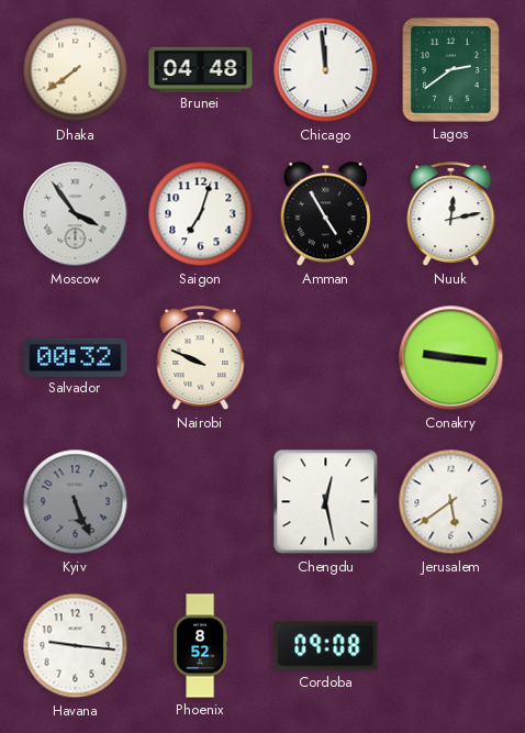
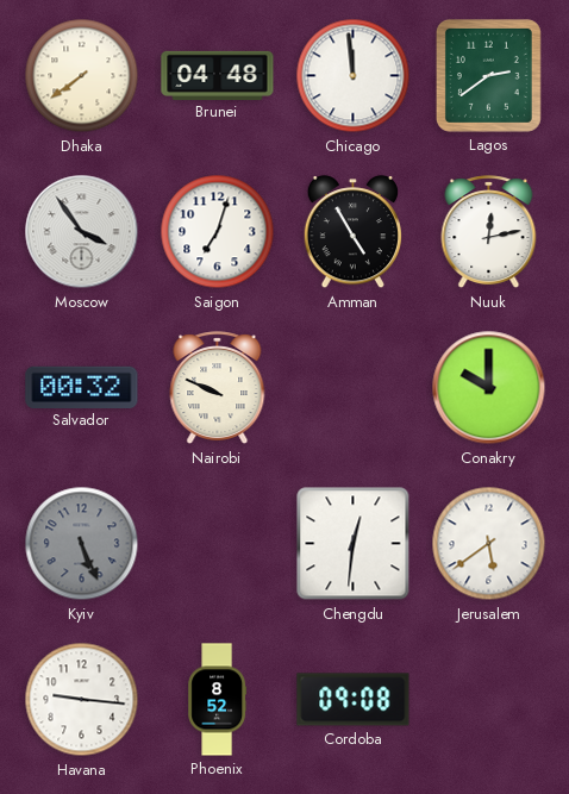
Conakry: 9:16 -> 10:00 (489, 388)
Chengdu: 12:28 -> 12:31 (354, 544)
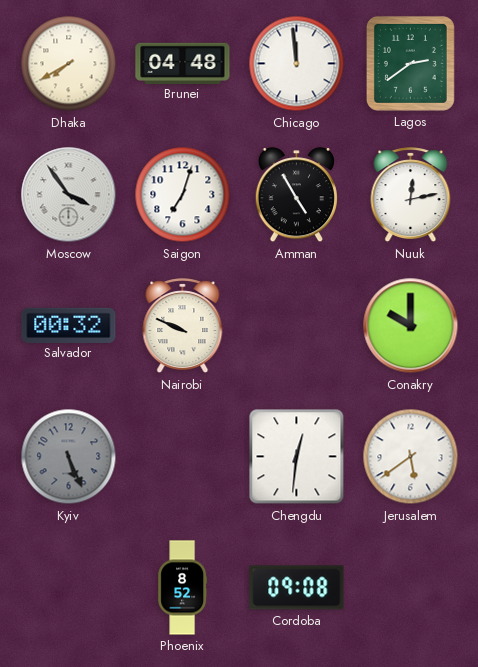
Dhaka: 7:39 -> 7:40 (69, 64)
Havana: 9:16 -> none (82, 700)
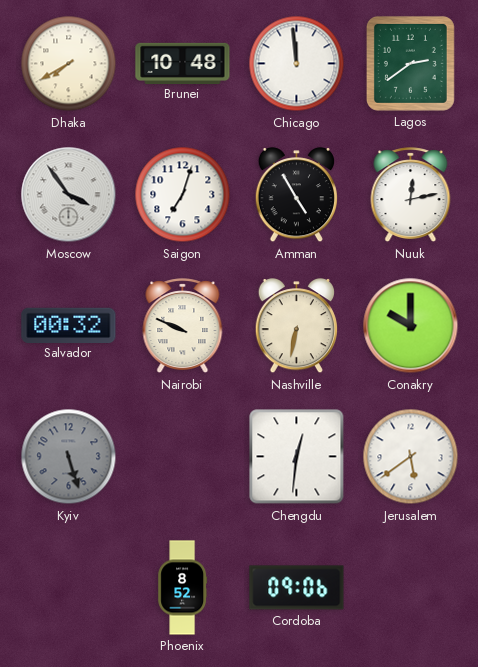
Brunei: 04:48 -> 10:48 (183, 63)
Nashville: none -> 6:32 (296, 326)
Kyiv: 5:26 -> 5:27 (69, 457)
Cordoba: 09:08 -> 09:06 (297, 588)
